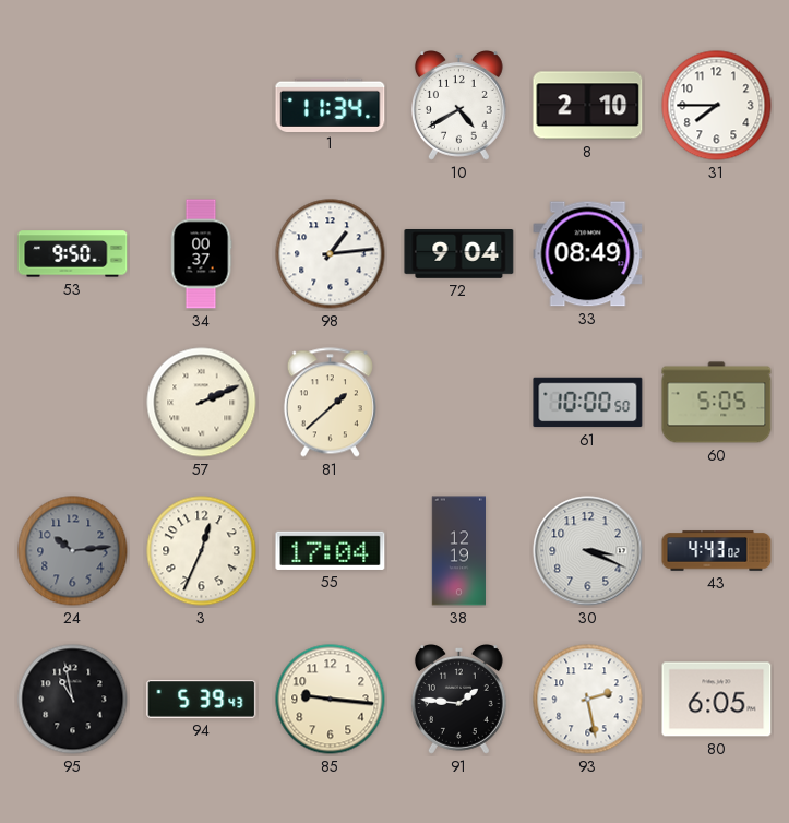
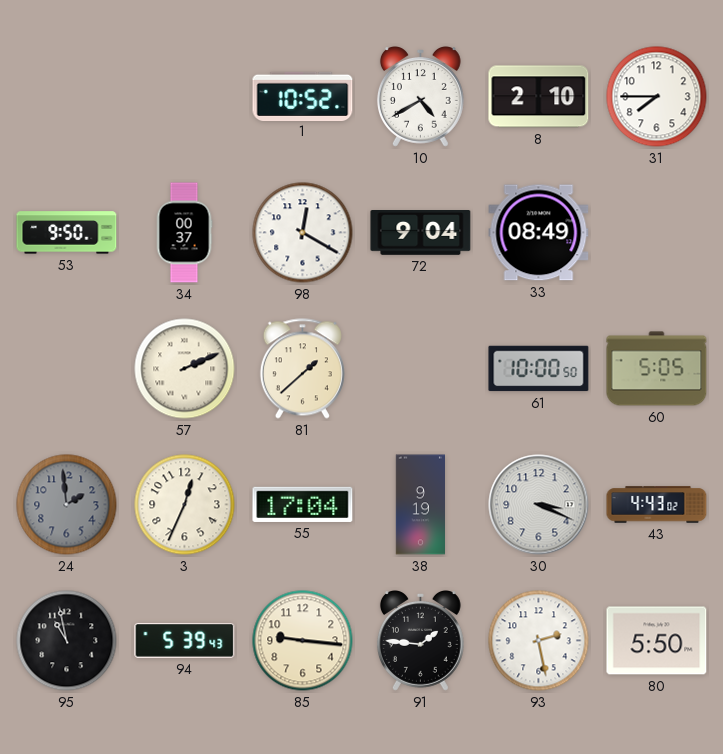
1: 11:34 -> 10:52 (303, 96)
98: 1:14 -> 12:20 (303, 233)
24: 10:14 -> 1:59 (67, 505)
38: 12:19 -> 9:19 (421, 505)
80: 6:05 -> 5:50 (657, 641)
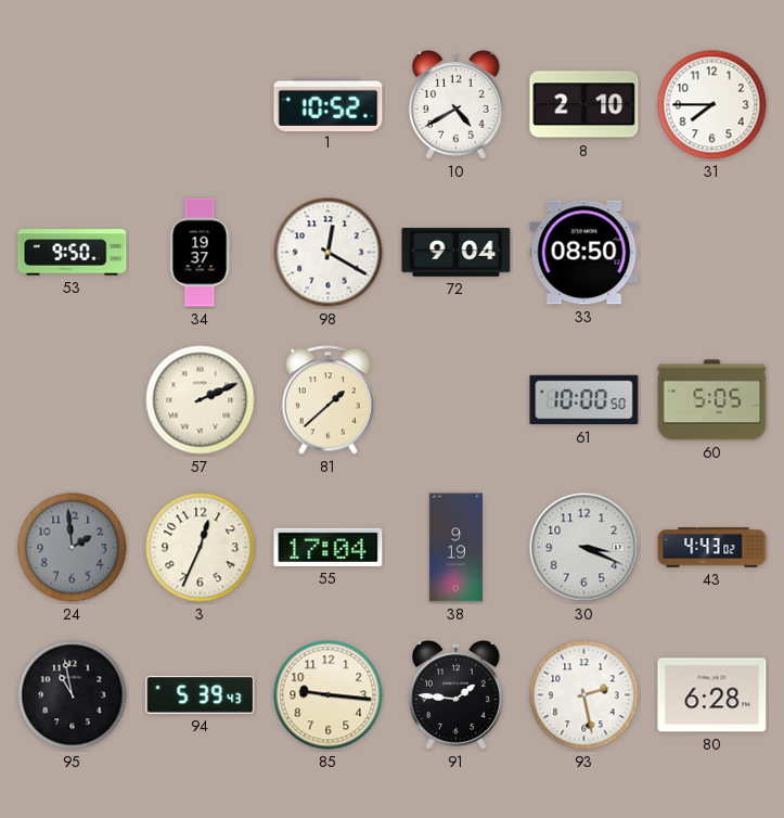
34: 00:37 -> 19:37 (200, 253)
33: 08:49 -> 08:50 (584, 253)
80: 5:50 -> 6:28 (712, 695)
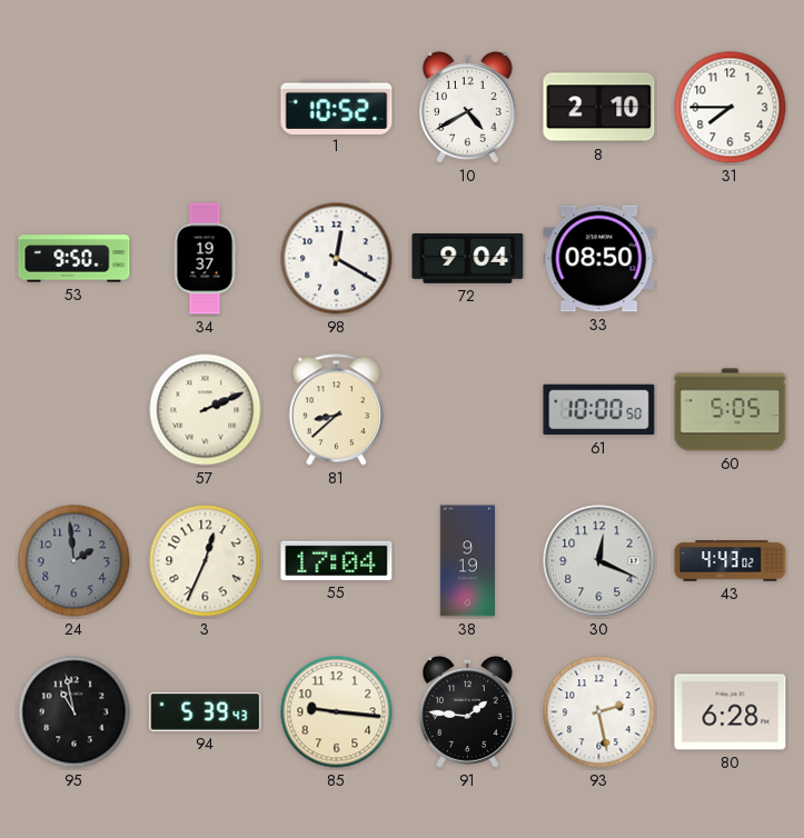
81: 1:38 -> 8:38 (336, 410)
30: 3:19 -> 12:19 (599, 561)
